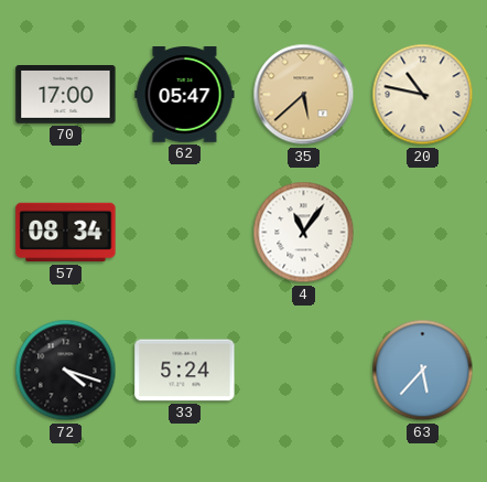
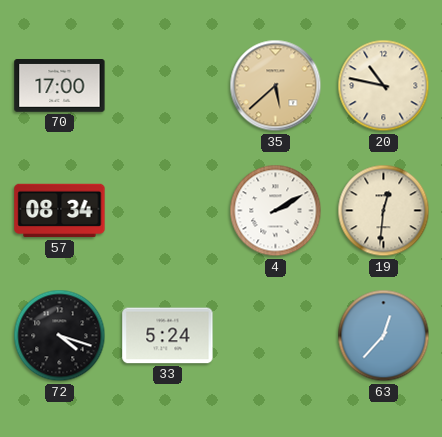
62: 05:47 -> none (185, 95)
4: 11:06 -> 2:10 (276, 211)
19: none -> 12:31 (384, 211)
63: 5:37 -> 12:37 (384, 336)
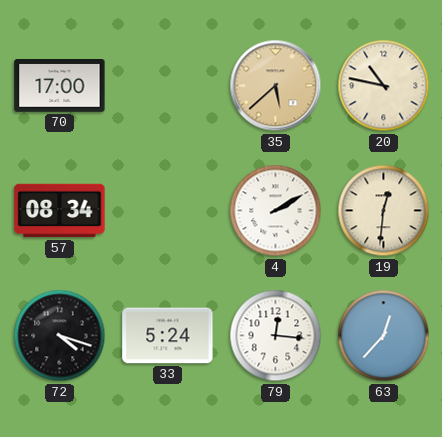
79: none -> 12:16 (276, 336)
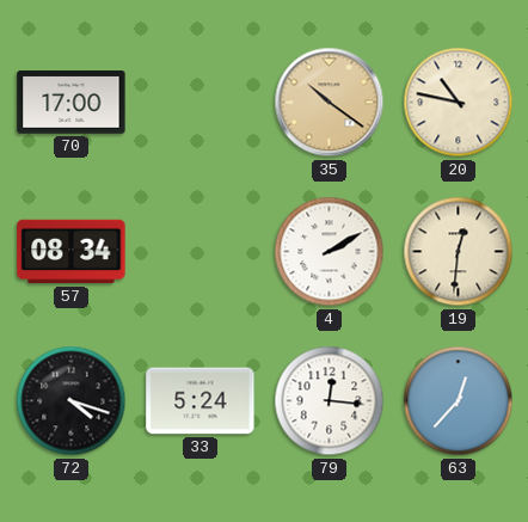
35: 5:38 -> 10:21 (330, 103)
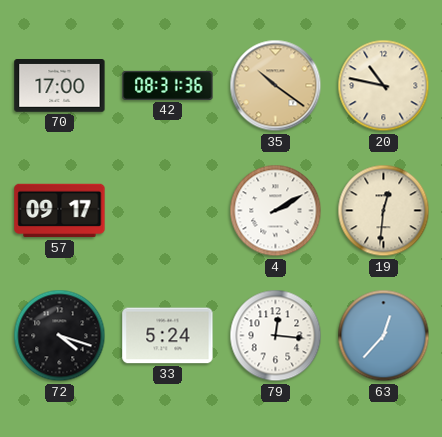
42: none -> 08:31 (168, 85)
57: 08:34 -> 09:17 (60, 211)
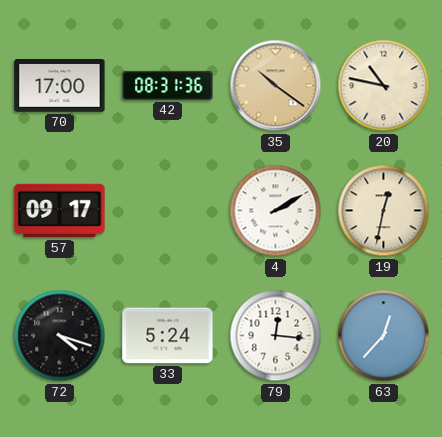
19: 12:31 -> 12:32 (384, 211)
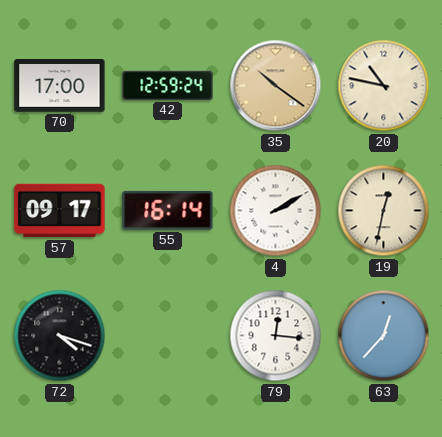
42: 08:31 -> 12:59 (168, 85)
55: none -> 16:14 (168, 210)
33: 5:24 -> none (168, 336)
